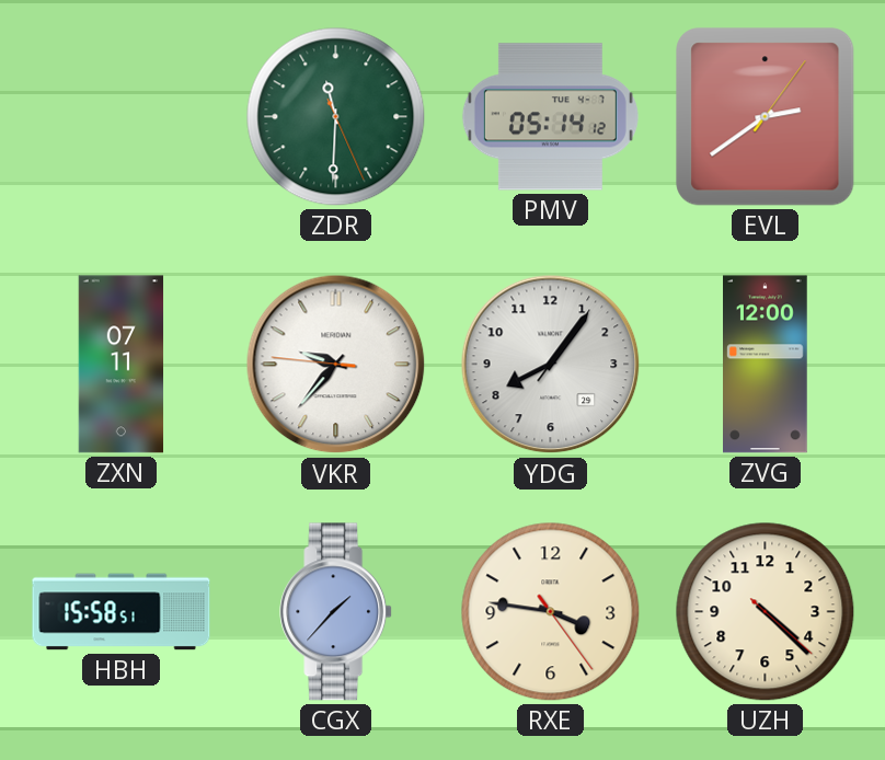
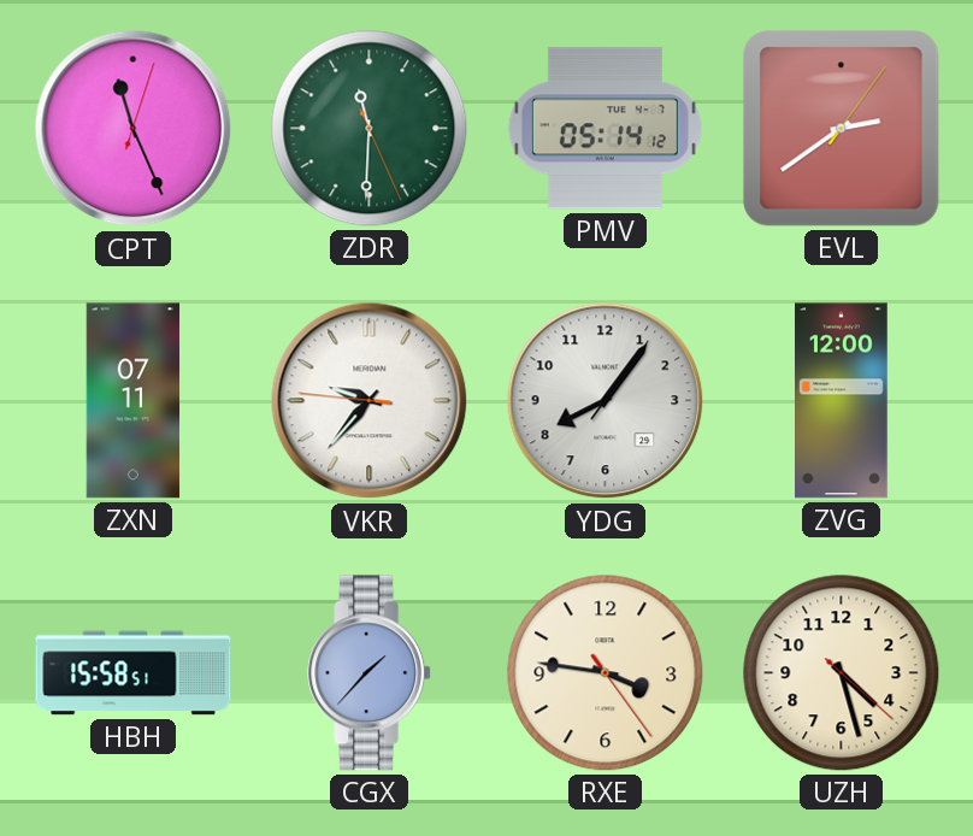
CPT: none -> 11:26 (134, 129)
UZH: 4:22 -> 4:27 (842, 673)
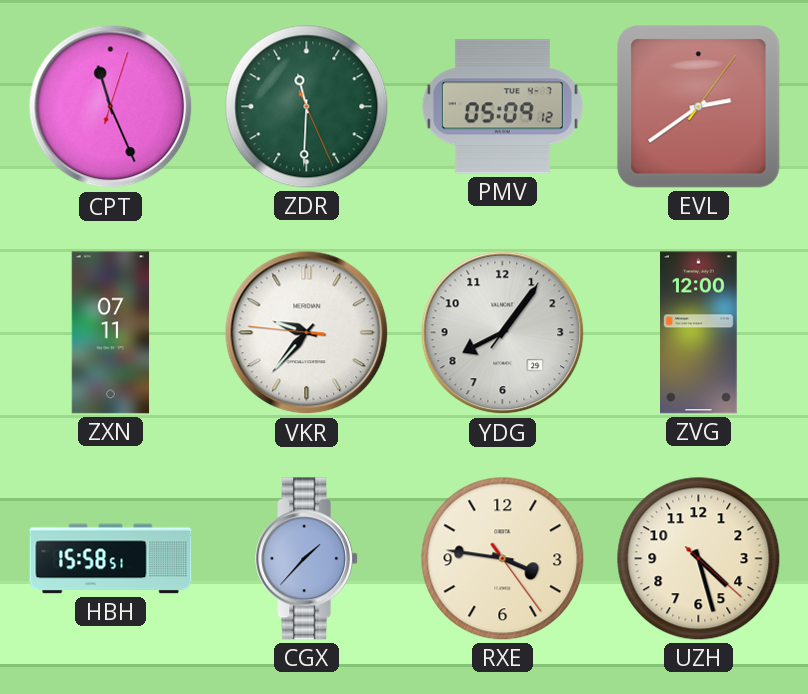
PMV: 05:14 -> 05:09 (502, 107)
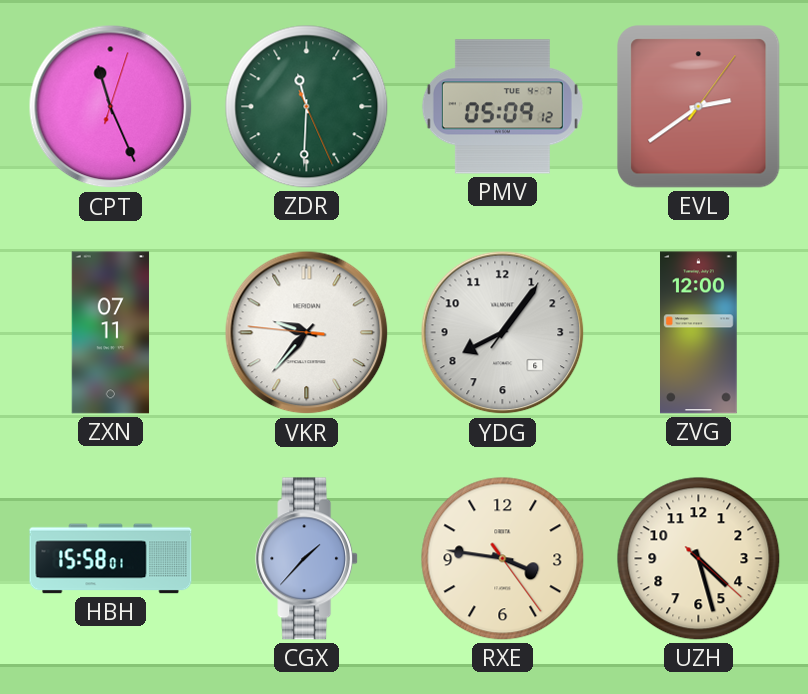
YDG date: 29 -> 6 (503, 333)
HBH: 15:58:51 -> 15:58:01 (111, 559)
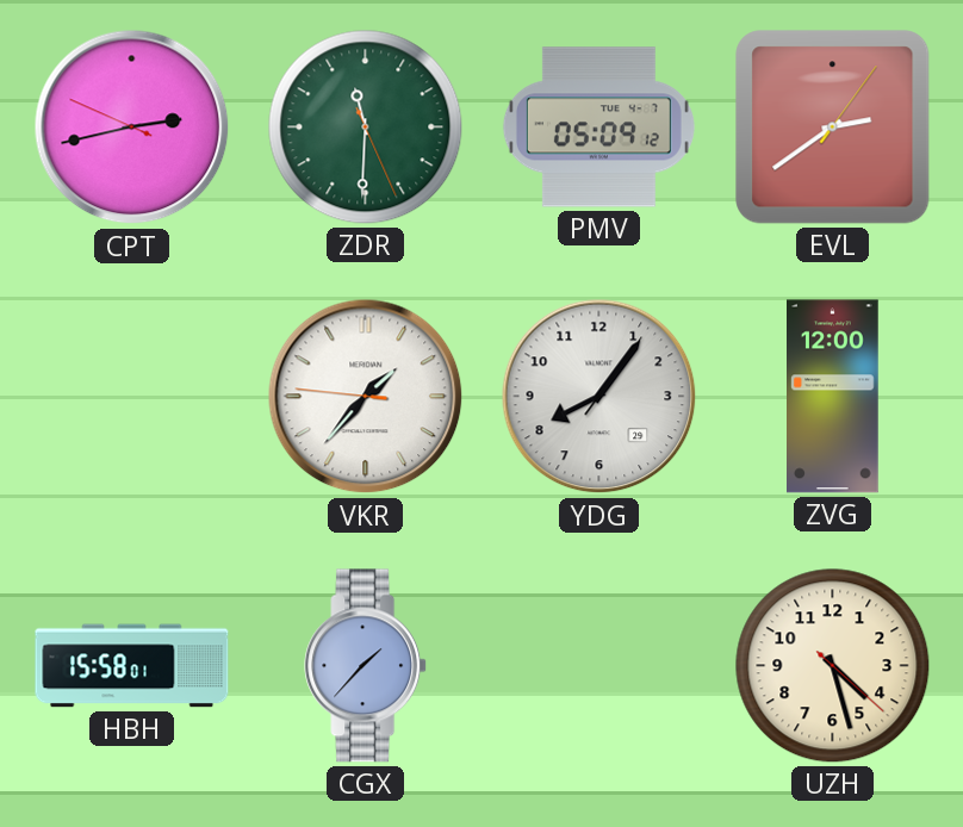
CPT: 11:26 -> 2:42 (132, 128)
ZXN: 07:11 -> none (111, 333)
VKR: 9:36 -> 1:36 (366, 397)
YDG date: 6 -> 29 (599, 397)
RXE: 3:46 -> none (503, 559)
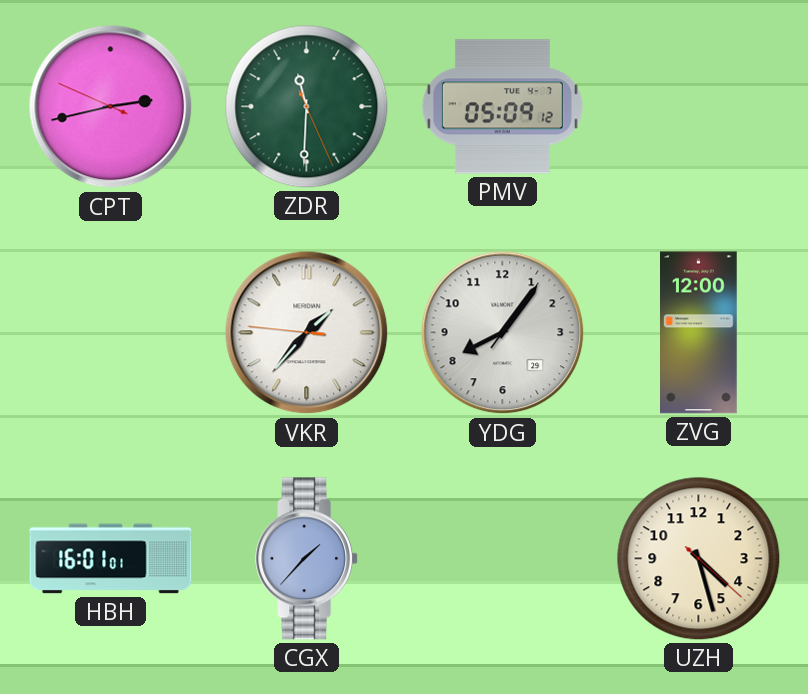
EVL: 2:39 -> none (833, 128)
HBH: 15:58 -> 16:01 (111, 559)
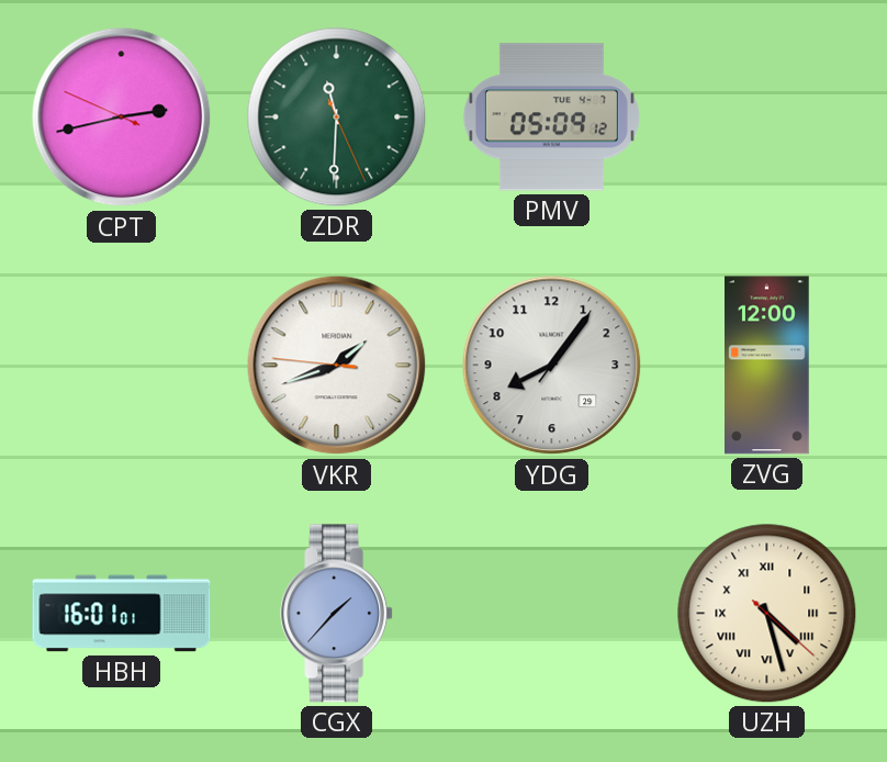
VKR: 1:36 -> 1:41 (337, 366)
UZH numerals: Arabic -> Roman (767, 614)
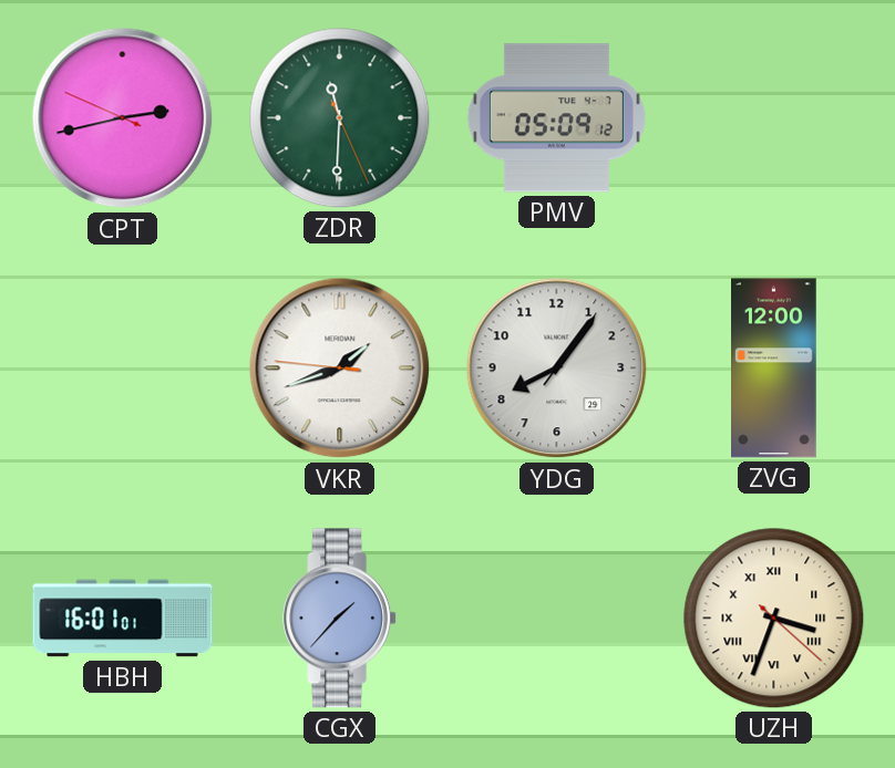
UZH: 4:27 -> 3:33 (774, 619)
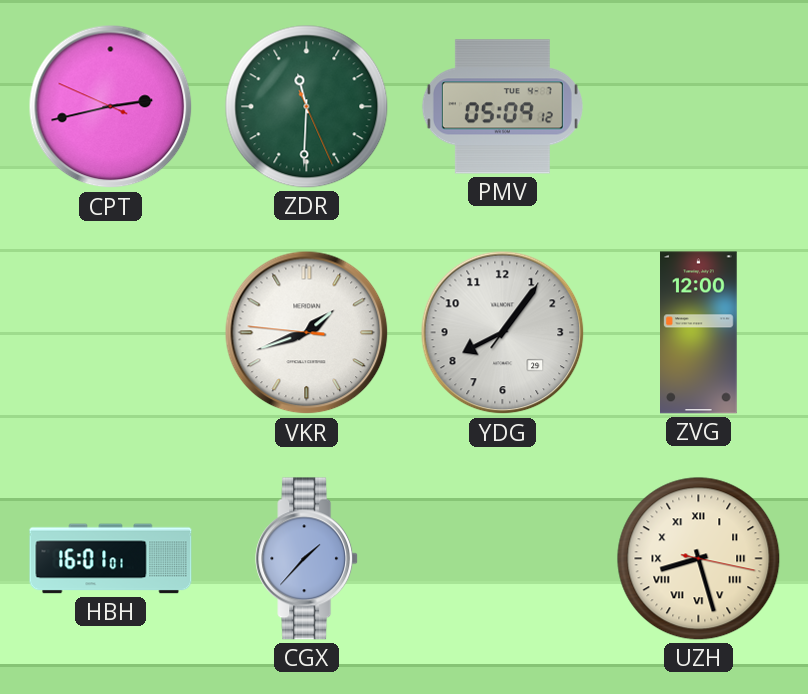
UZH: 3:33 -> 8:27 (699, 559)
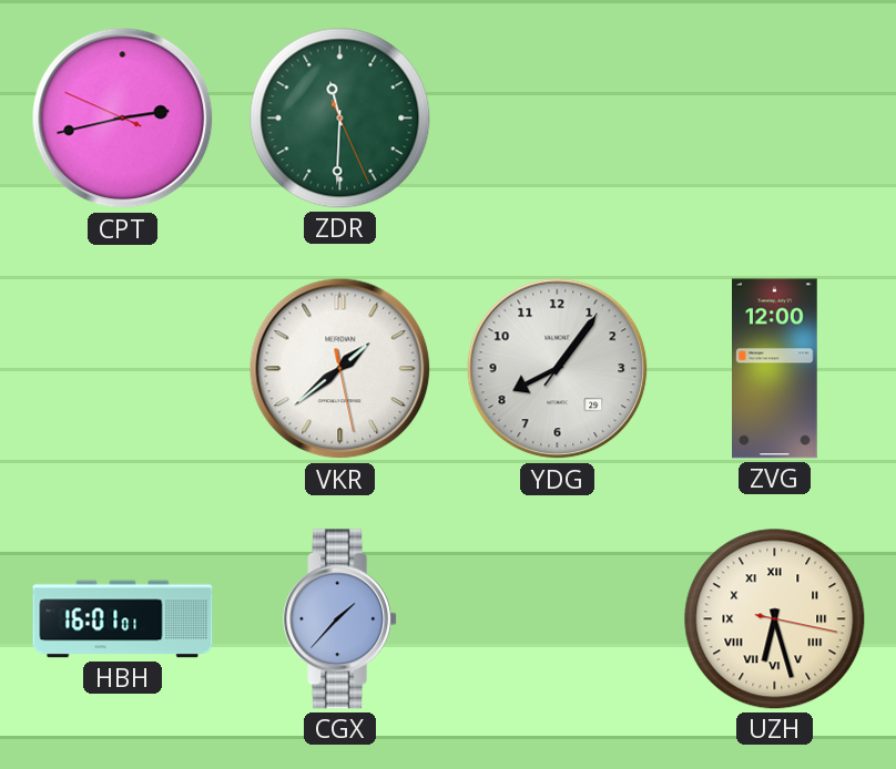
PMV: 05:09 -> none (502, 107)
VKR: 1:41 -> 1:38 (340, 369)
UZH: 8:27 -> 6:27 (775, 619)
